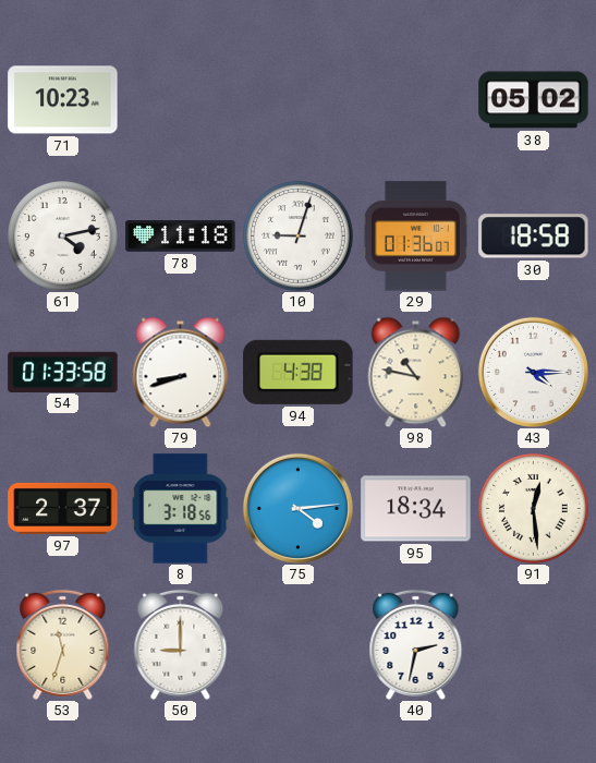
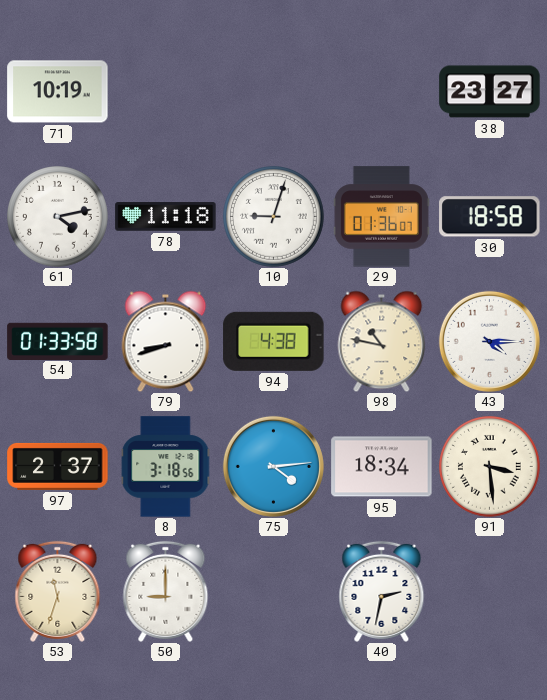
71: 10:23 -> 10:19 (58, 92)
38: 05:02 -> 23:27 (490, 92)
91: 12:29 -> 3:29 (490, 467)
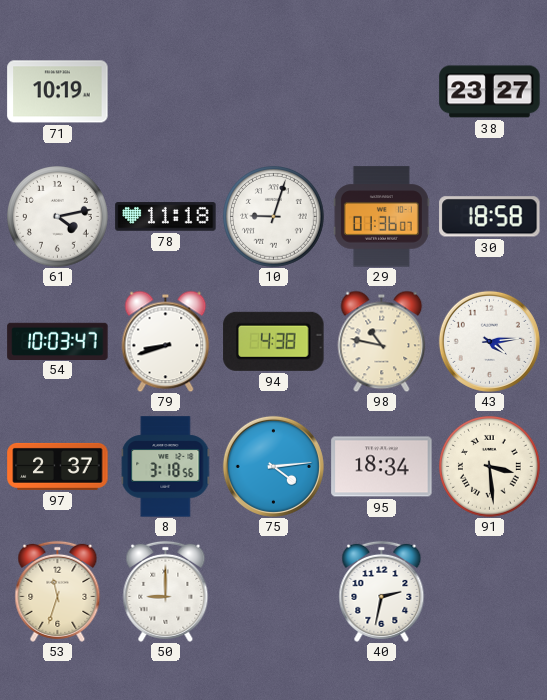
54: 01:33 -> 10:03 (58, 341)
43: 4:15 -> 4:14 (489, 341)
